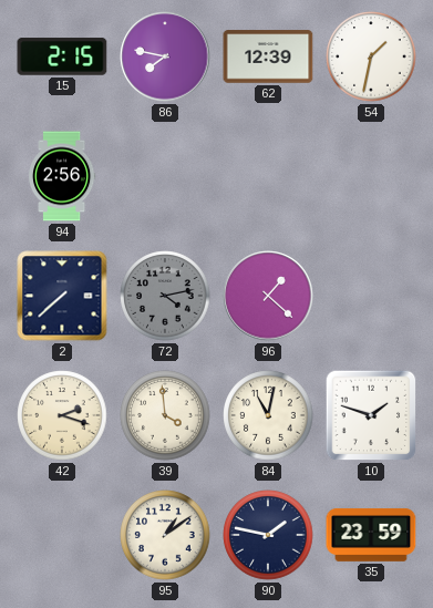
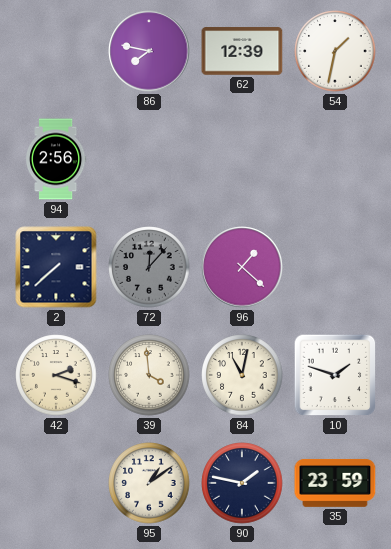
15: 2:15 -> none (62, 56)
72: 4:13 -> 12:07 (149, 267)
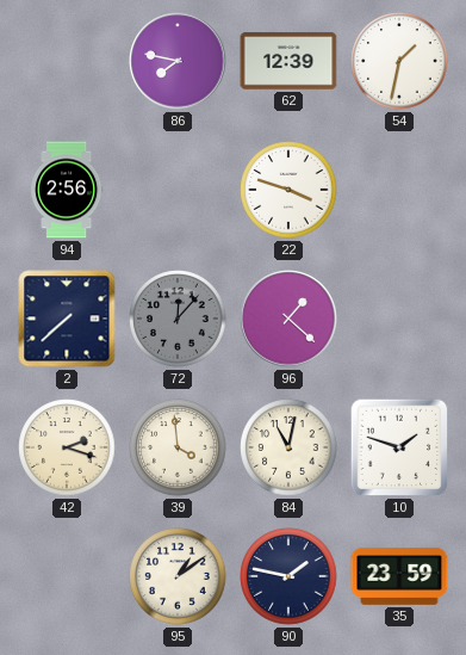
22: none -> 3:48 (288, 190)
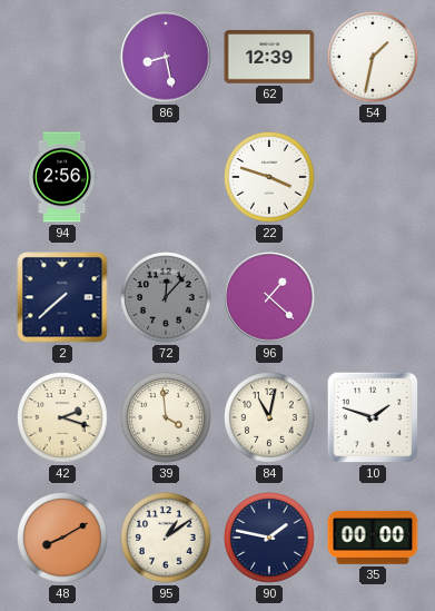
86: 7:47 -> 8:28 (166, 57)
48: none -> 8:10 (62, 538)
35: 23:59 -> 00:00 (373, 538)
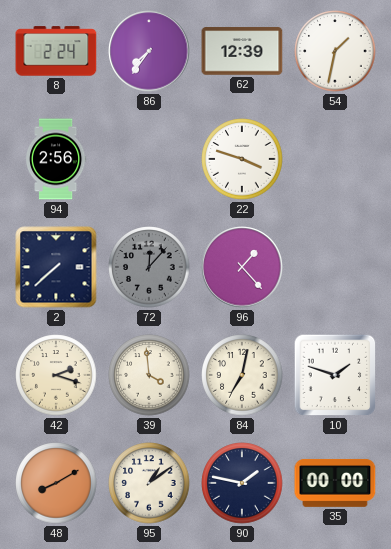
8: none -> 2:24 (56, 51)
86: 8:28 -> 7:36 (149, 51)
96: 1:22 -> 1:23 (242, 267)
84: 11:02 -> 7:02 (242, 375)
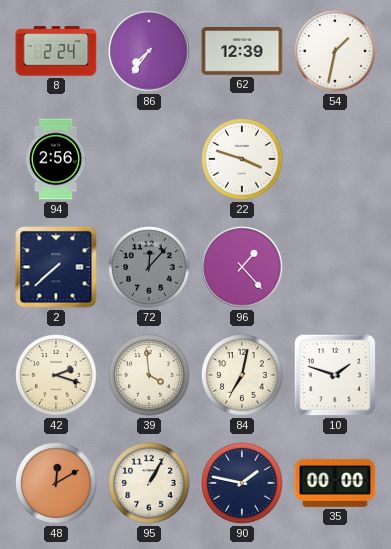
48: 8:10 -> 12:10 (56, 483)
95: 1:09 -> 1:05 (149, 483)
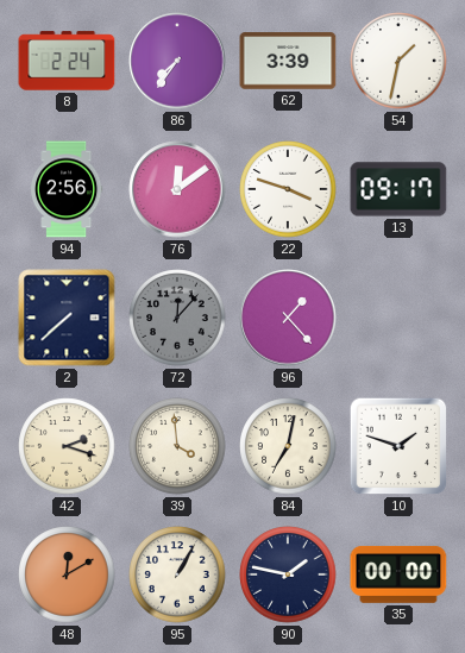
62: 12:39 -> 3:39 (288, 61)
76: none -> 12:09 (177, 189)
13: none -> 09:17 (398, 189)
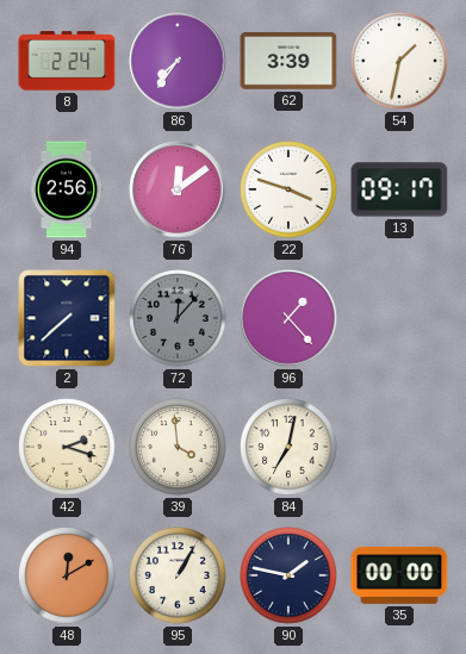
10: 1:48 -> none (398, 446)
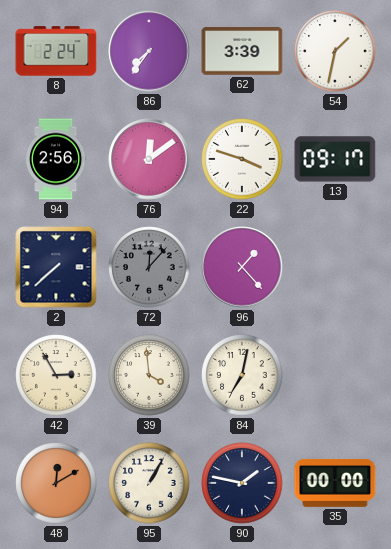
42: 2:18 -> 2:55 (56, 375)
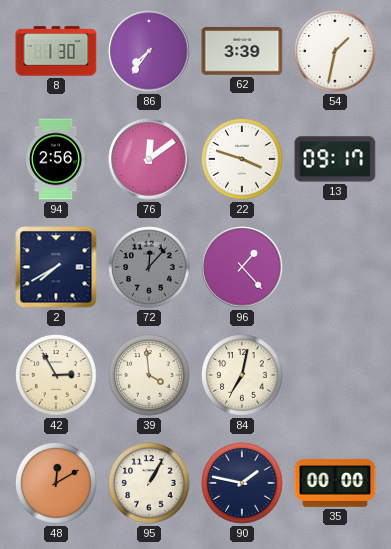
8: 2:24 -> 1:30 (56, 51)
2: 7:38 -> 7:40 (56, 267)
